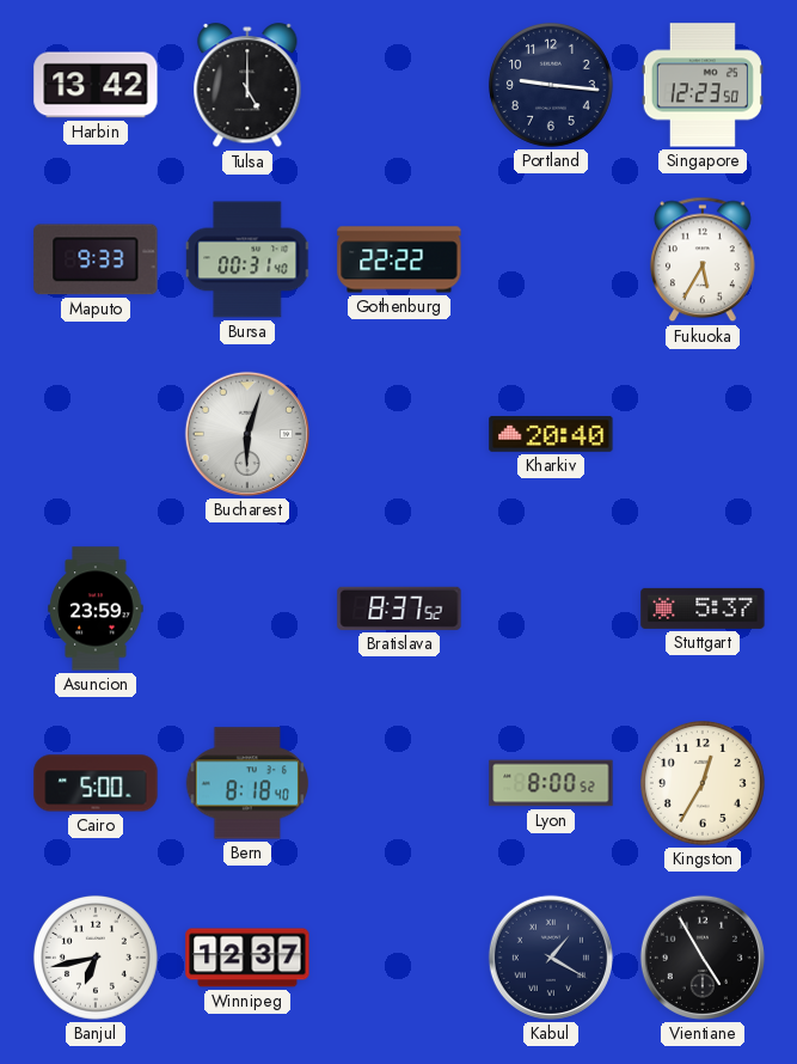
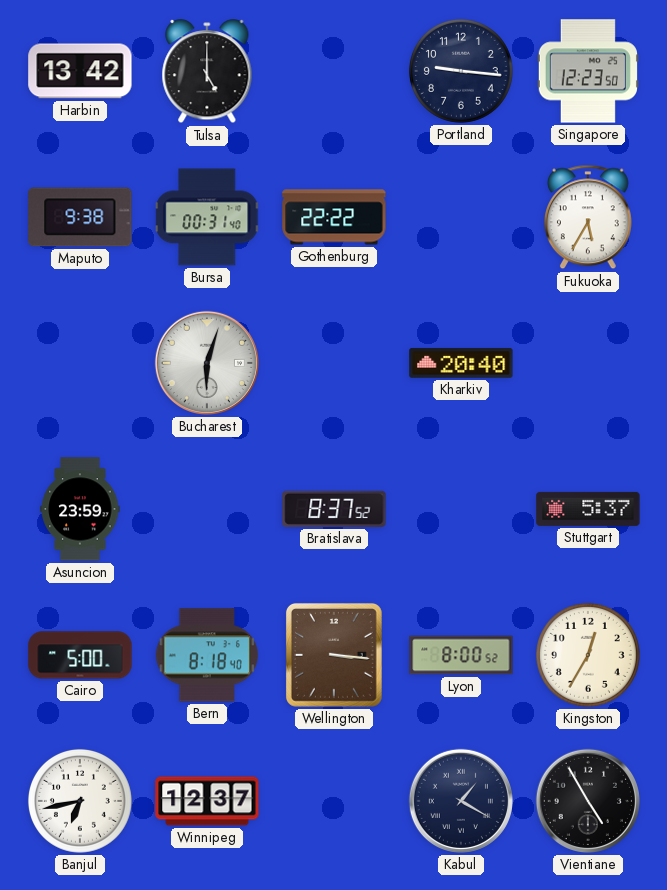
Maputo: 9:33 -> 9:38 (80, 217)
Wellington: none -> 3:16 (334, 655)
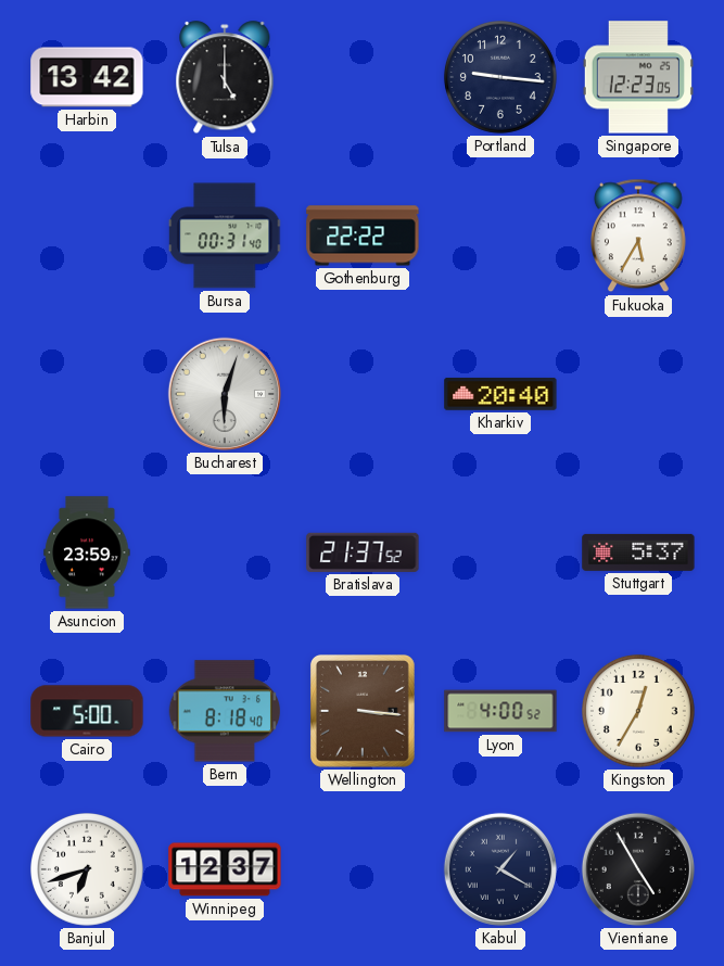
Singapore: 12:23:50 -> 12:23:05 (638, 77)
Maputo: 9:38 -> none (80, 217)
Bratislava: 8:37 -> 21:37 (363, 552)
Lyon: 8:00 -> 4:00 (500, 711)
Banjul: 6:43 -> 6:42 (87, 869)
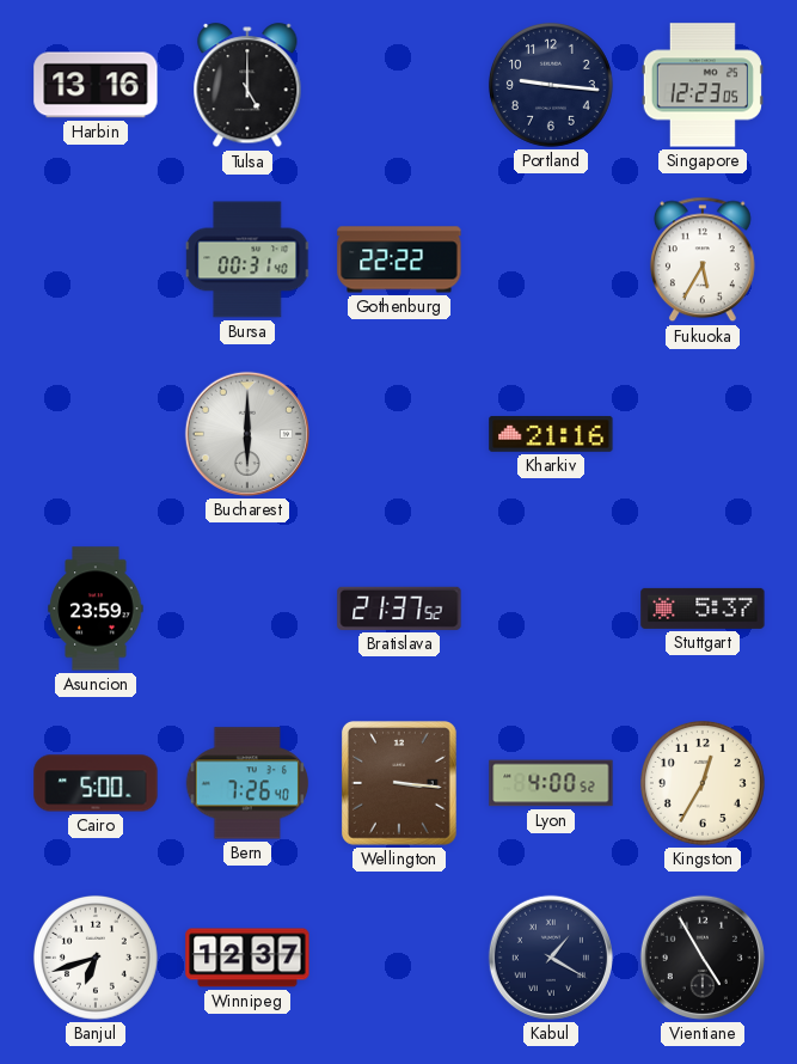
Harbin: 13:42 -> 13:16 (96, 85)
Bucharest: 6:03 -> 6:00 (247, 434)
Kharkiv: 20:40 -> 21:16 (551, 434)
Bern: 8:18 -> 7:26 (246, 783)
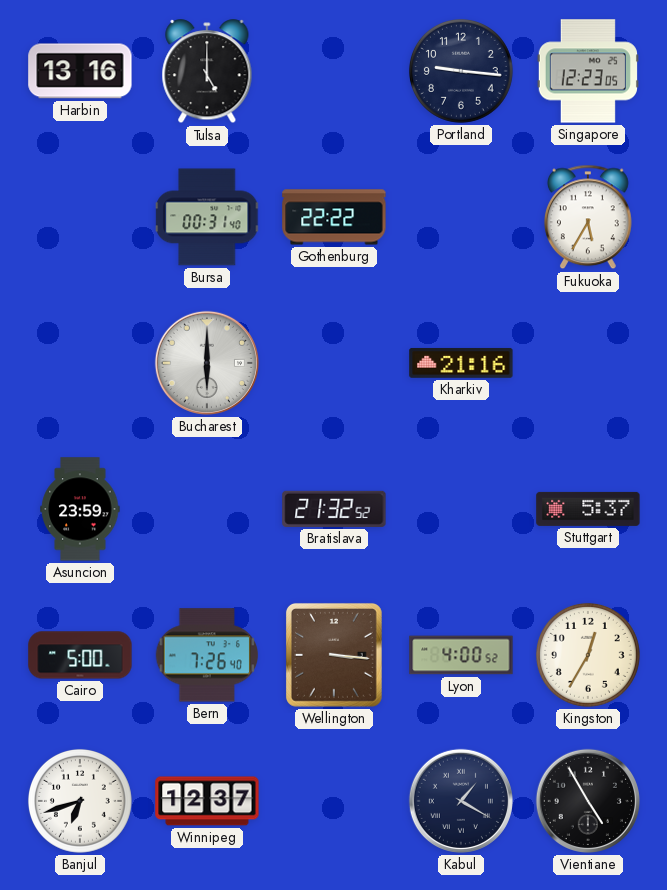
Bratislava: 21:37 -> 21:32 (334, 509)
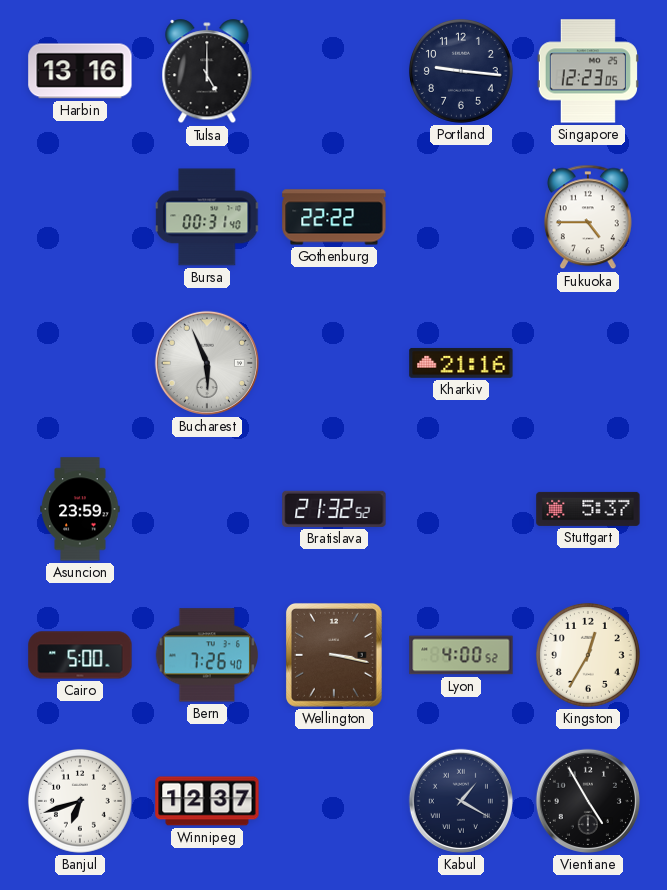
Fukuoka: 5:35 -> 4:45 (588, 217)
Bucharest: 6:00 -> 5:56 (207, 363)
Wellington: 3:16 -> 3:17 (334, 655)
